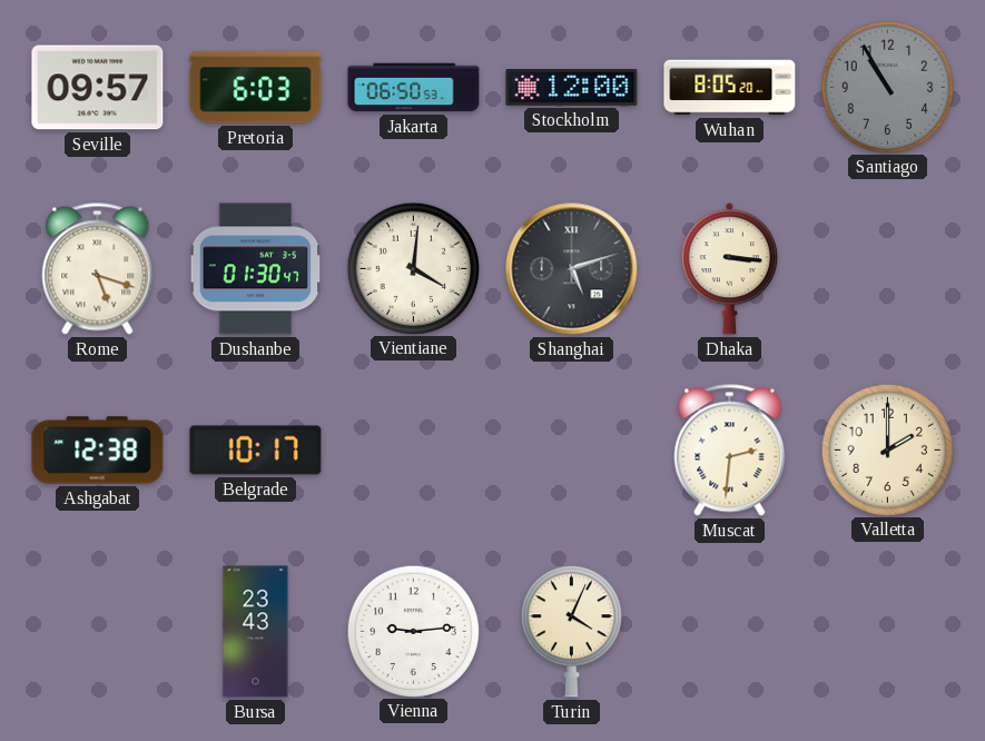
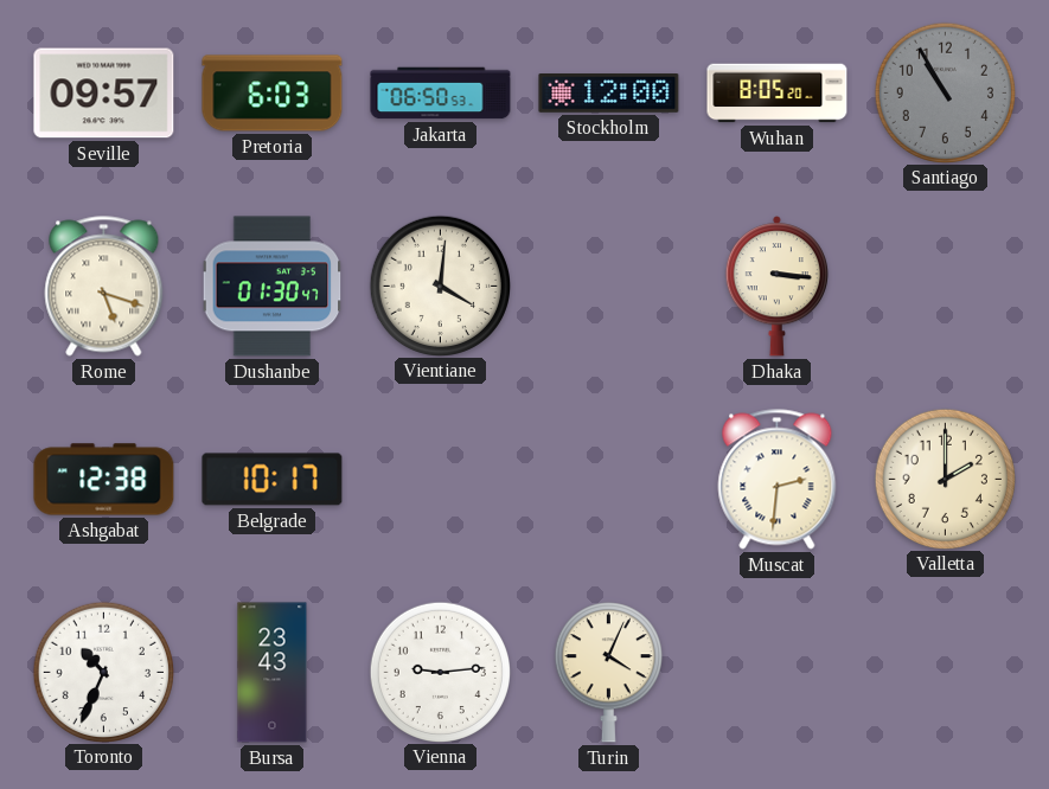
Shanghai: 5:12 -> none (572, 269)
Toronto: none -> 10:34 (103, 672)
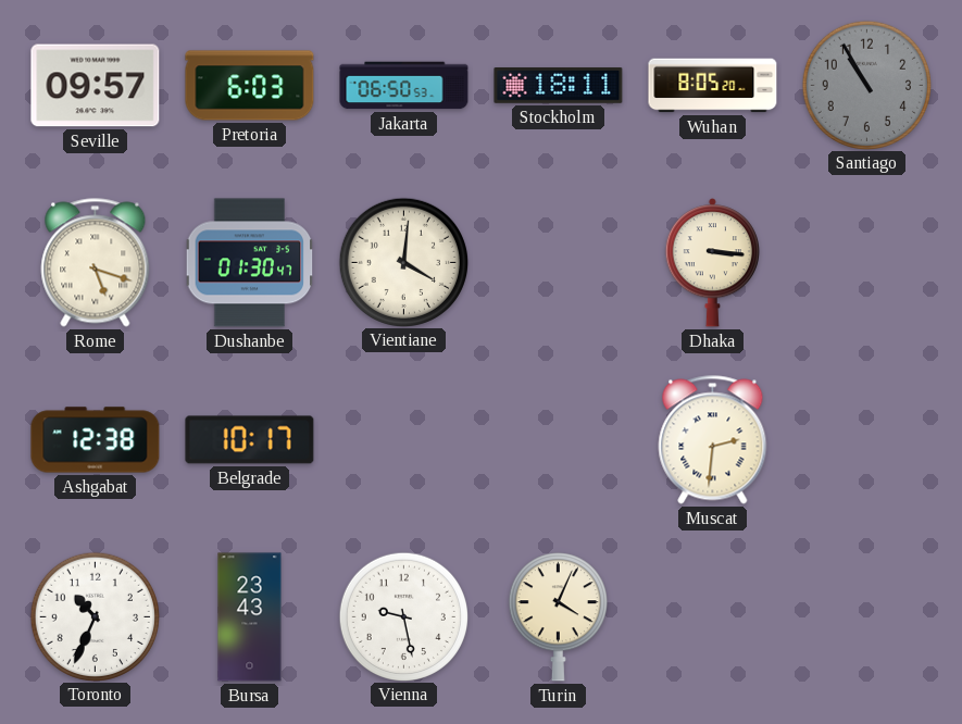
Stockholm: 12:00 -> 18:11 (559, 86)
Valletta: 2:00 -> none (945, 479)
Vienna: 9:14 -> 9:28 (403, 616)
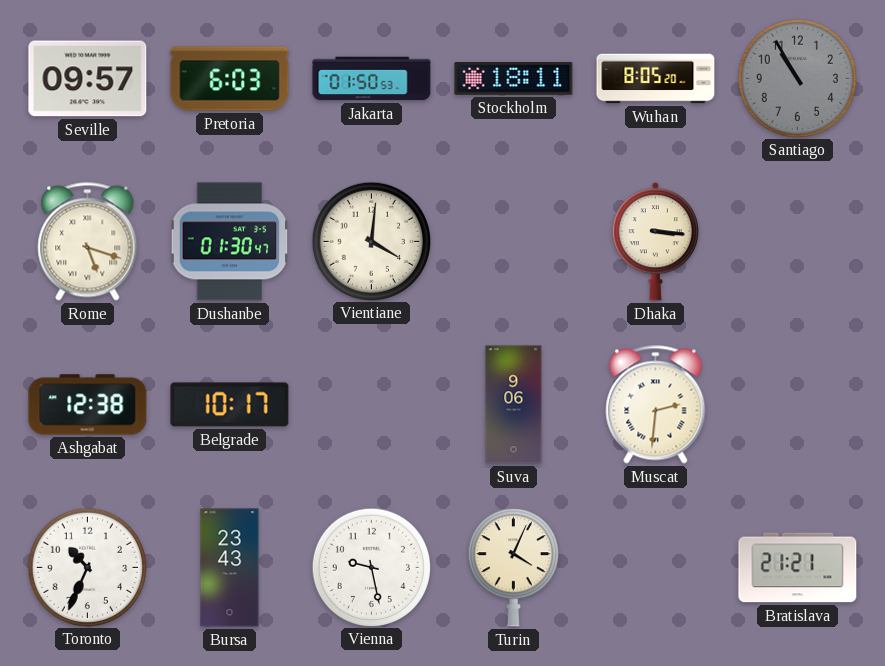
Jakarta: 06:50 -> 01:50 (372, 79)
Suva: none -> 9:06 (514, 405)
Bratislava: none -> 21:21 (798, 568)
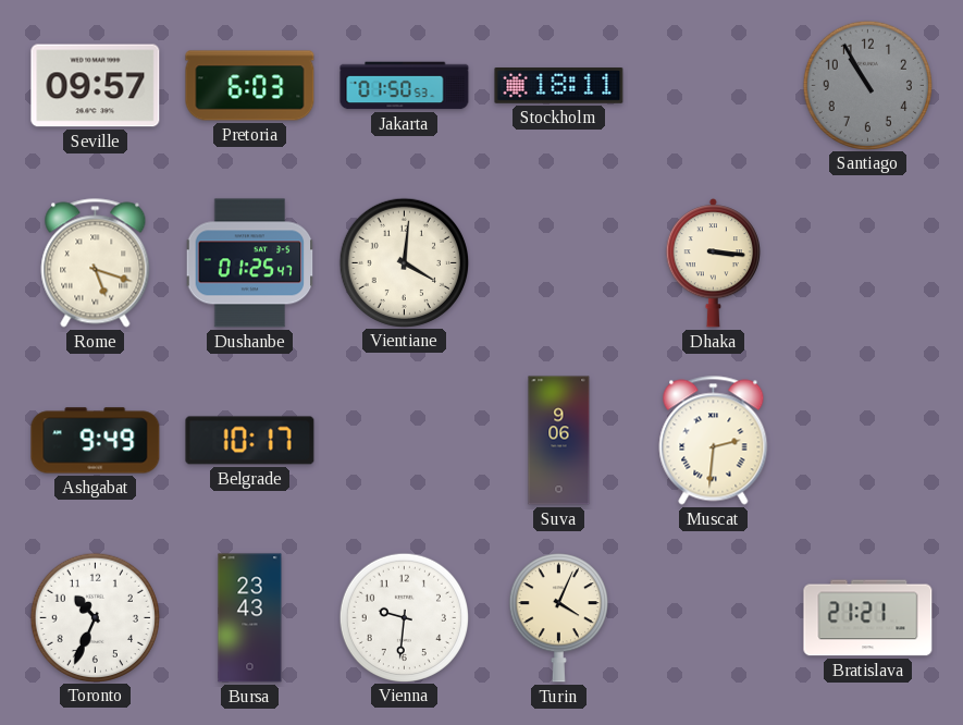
Wuhan: 8:05 -> none (656, 79)
Dushanbe: 01:30 -> 01:25 (250, 263)
Ashgabat: 12:38 -> 9:49 (96, 441)
Vienna: 9:28 -> 9:31 (404, 617)
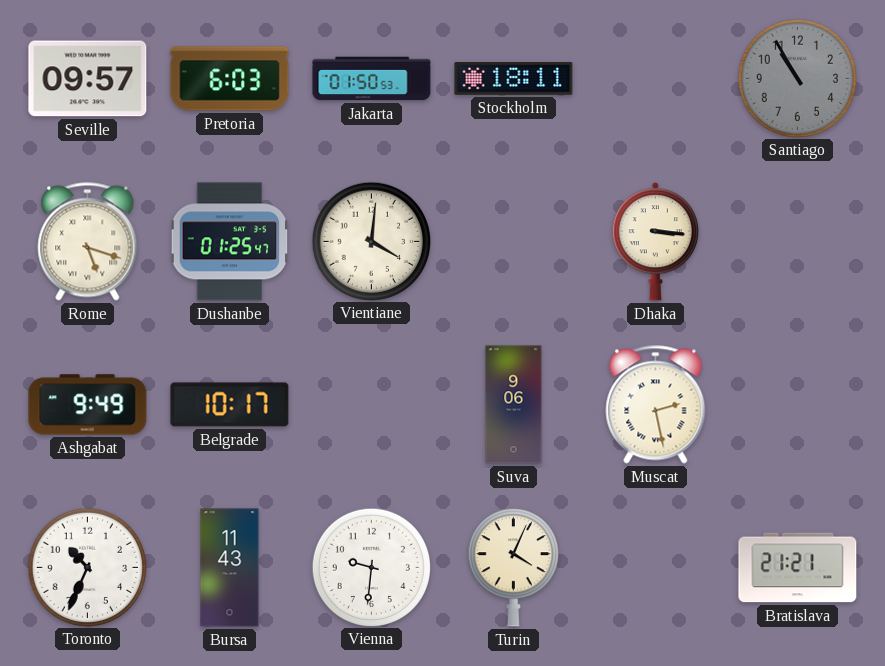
Muscat: 2:31 -> 2:28 (656, 405)
Bursa: 23:43 -> 11:43 (230, 568)
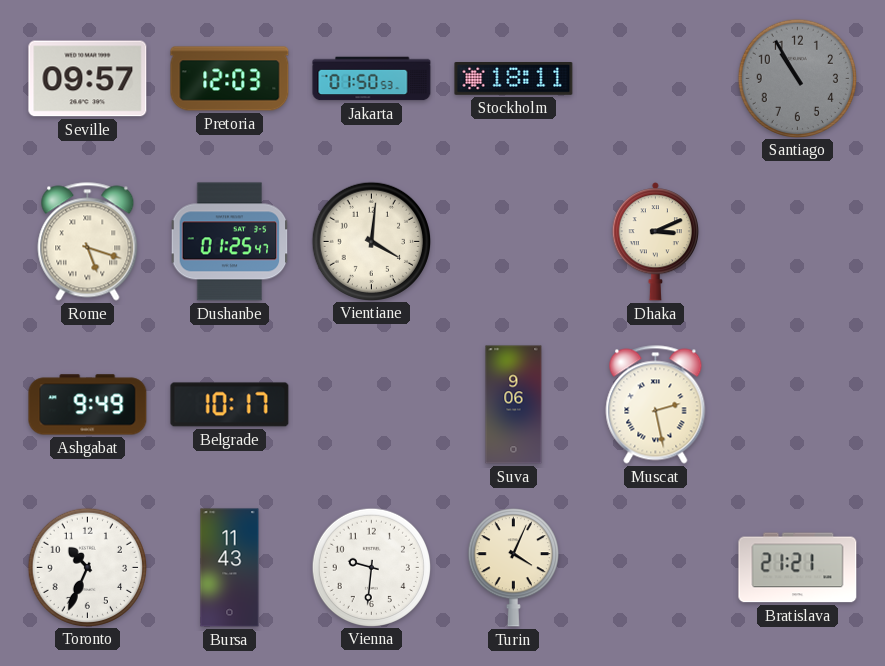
Pretoria: 6:03 -> 12:03 (230, 79)
Dhaka: 3:16 -> 3:11 (655, 242)
